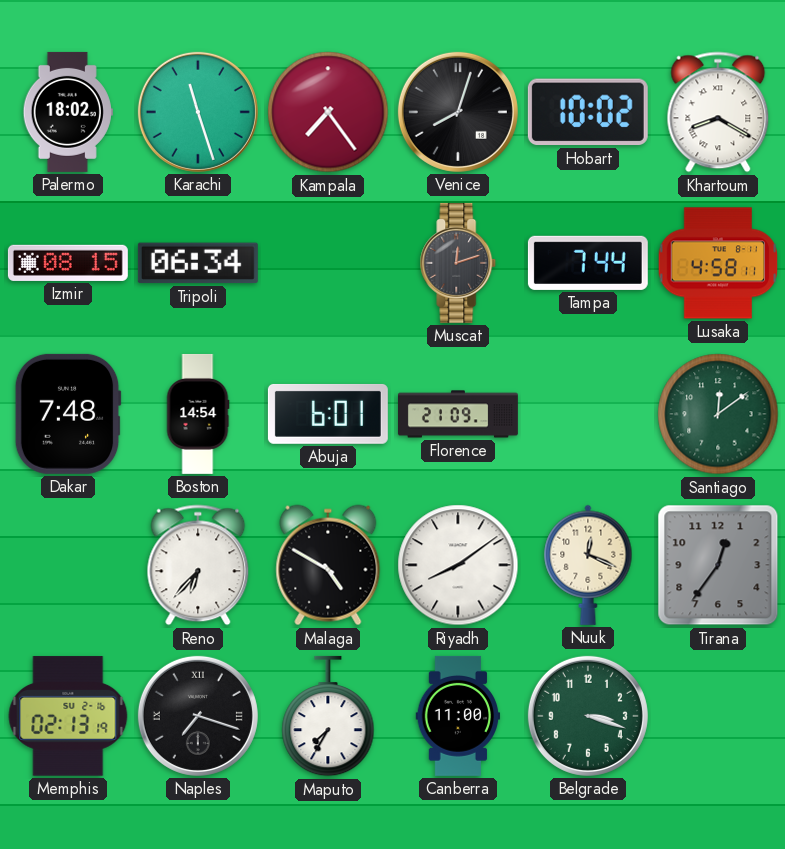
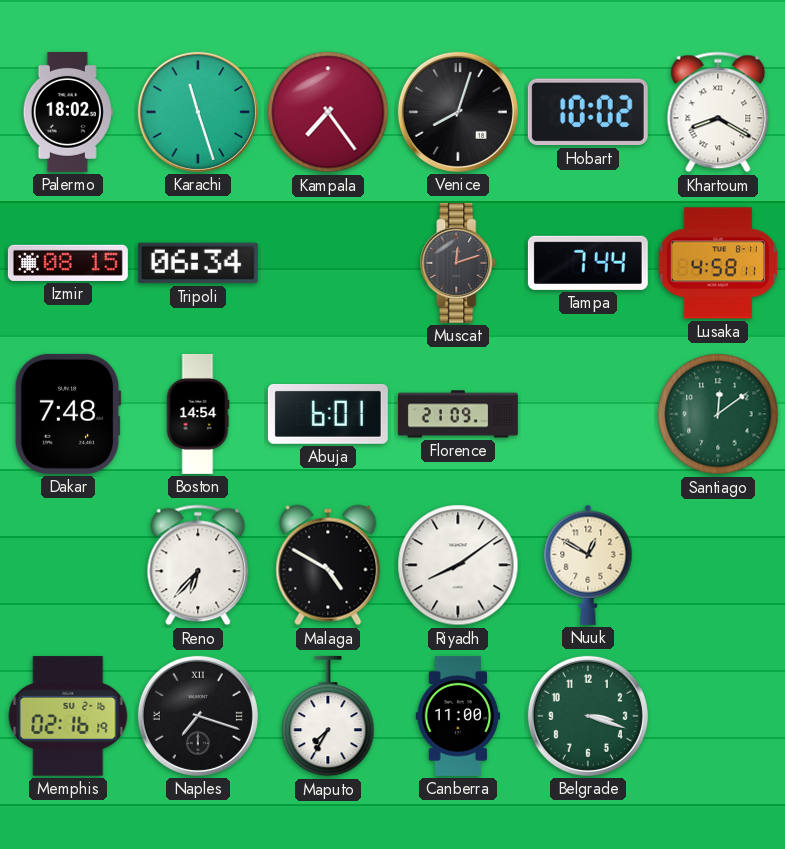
Nuuk: 12:19 -> 12:50 (588, 565)
Tirana: 12:36 -> none (718, 565)
Memphis: 02:13 -> 02:16 (68, 716)
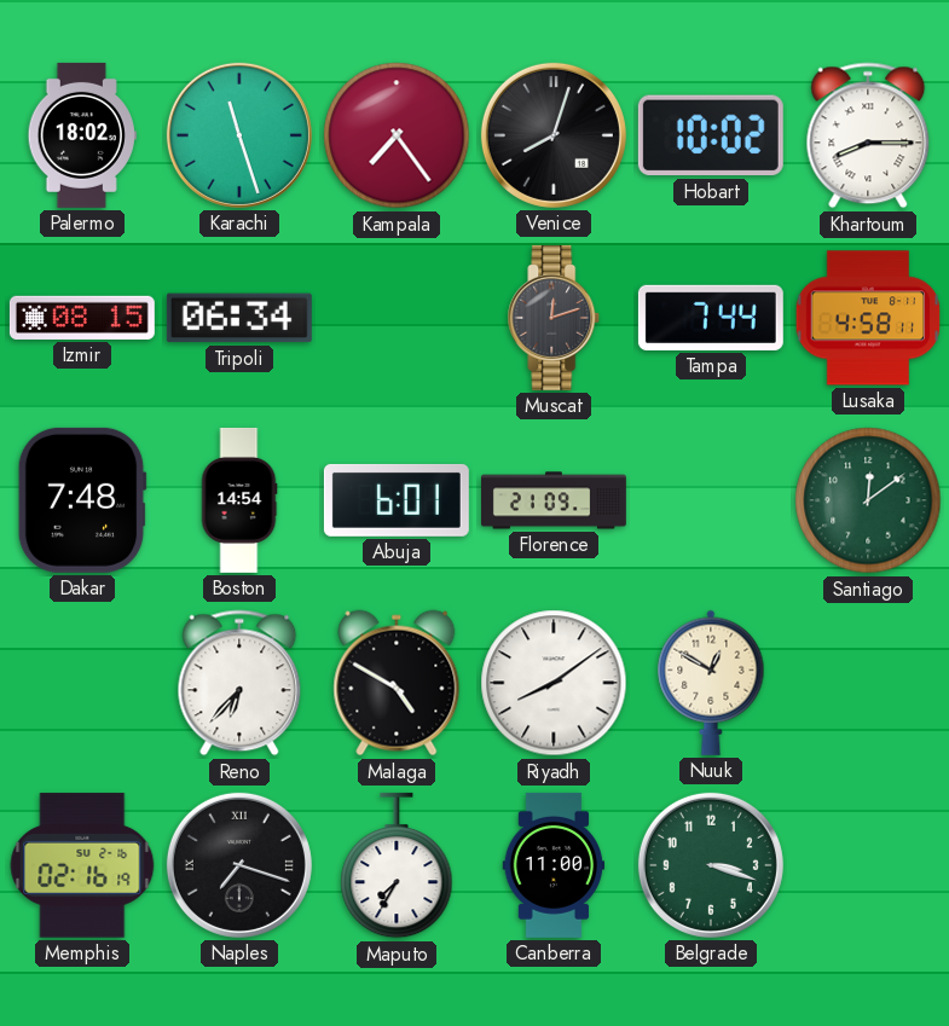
Khartoum: 8:20 -> 8:15 (868, 135)
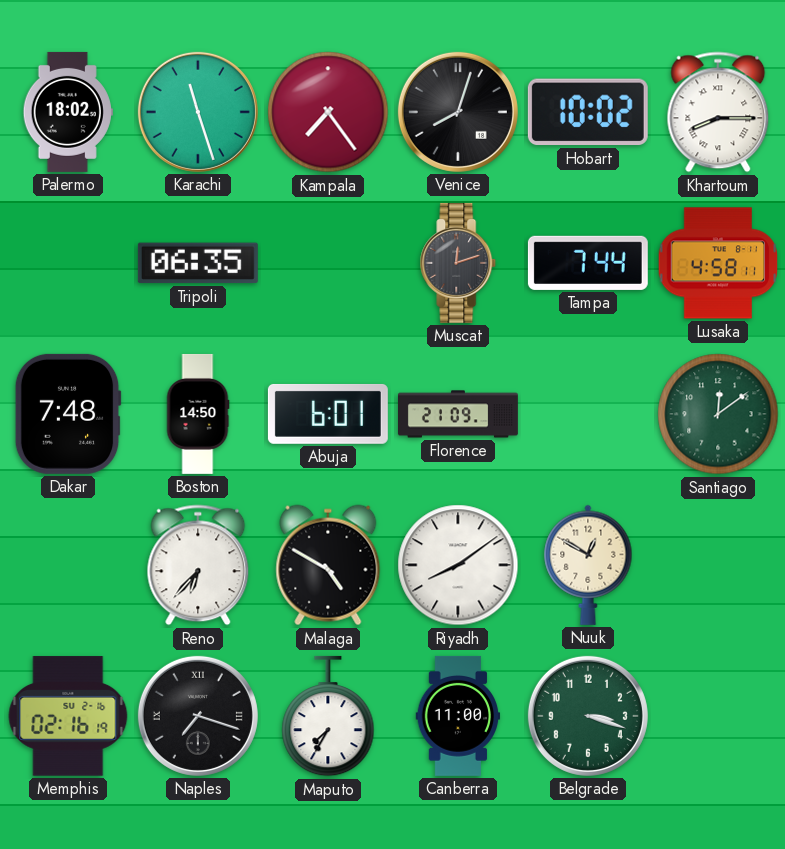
Izmir: 08:15 -> none (82, 318)
Tripoli: 06:34 -> 06:35 (198, 263)
Boston: 14:54 -> 14:50 (198, 414)
